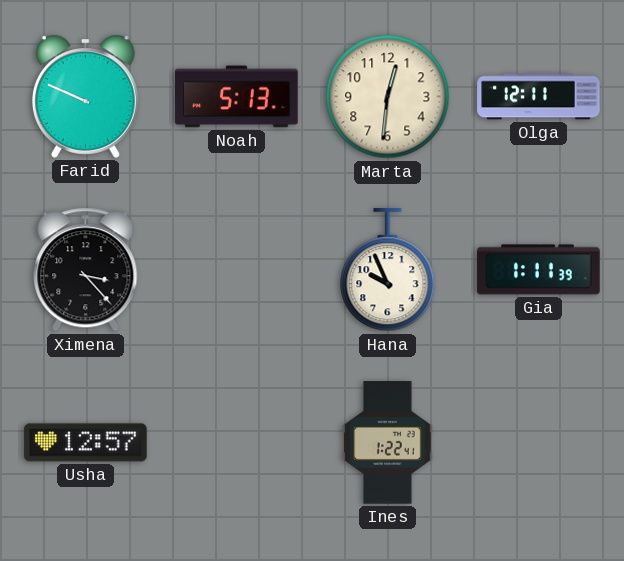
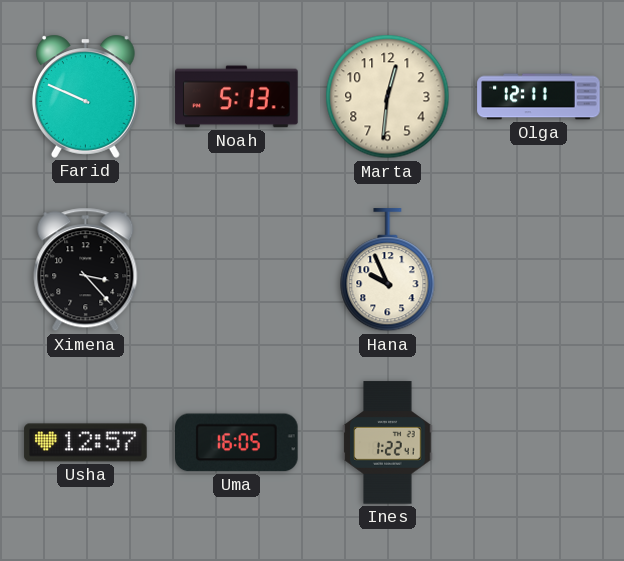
Gia: 1:11 -> none (539, 270)
Uma: none -> 16:05 (237, 443)
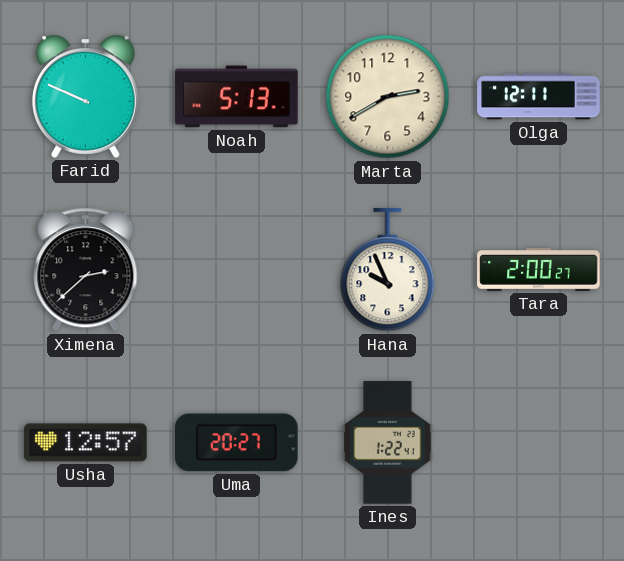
Marta: 12:31 -> 2:40 (388, 97)
Ximena: 3:23 -> 2:38 (86, 270)
Tara: none -> 2:00 (539, 270)
Uma: 16:05 -> 20:27 (237, 443)
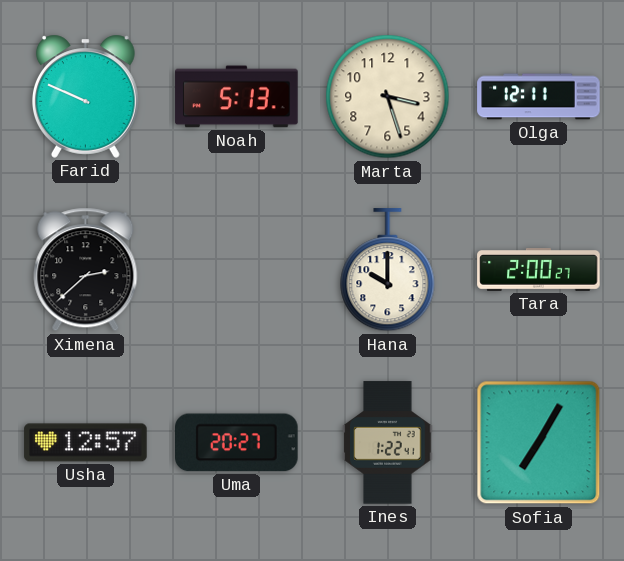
Marta: 2:40 -> 3:27 (388, 97)
Hana: 9:56 -> 10:00 (388, 270)
Sofia: none -> 7:05 (539, 443)
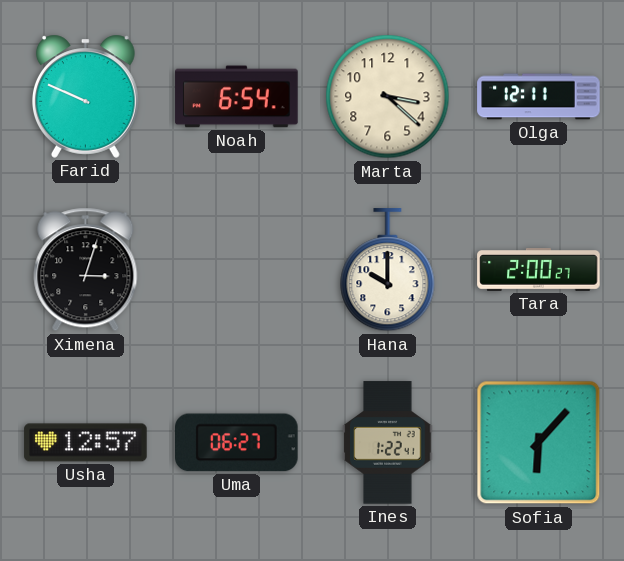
Noah: 5:13 -> 6:54 (237, 97)
Marta: 3:27 -> 3:22 (388, 97)
Ximena: 2:38 -> 3:03 (86, 270)
Uma: 20:27 -> 06:27 (237, 443)
Sofia: 7:05 -> 6:07 (539, 443)
